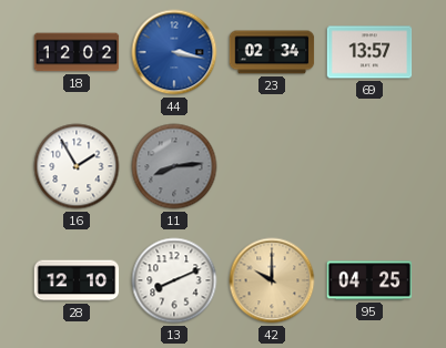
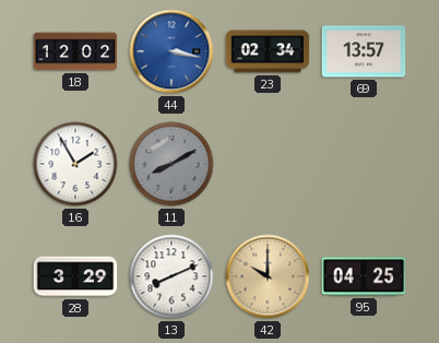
11: 8:14 -> 8:10 (171, 164)
28: 12:10 -> 3:29 (75, 276)
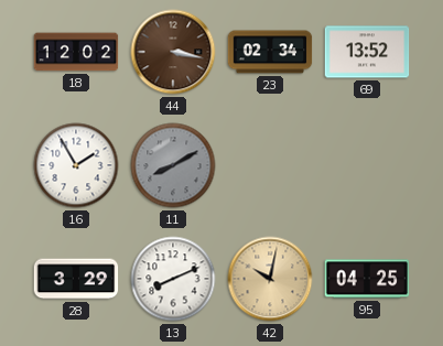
44 dial: blue -> brown (173, 52)
69: 13:57 -> 13:52 (367, 52)
42: 10:00 -> 10:02 (270, 279)
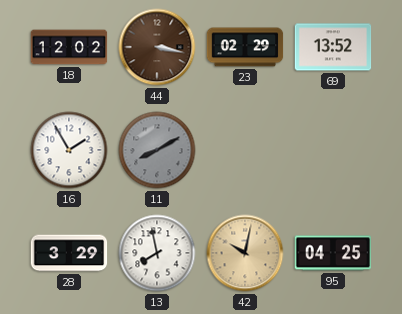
23: 02:34 -> 02:29 (245, 47)
13: 8:11 -> 7:58 (157, 253)
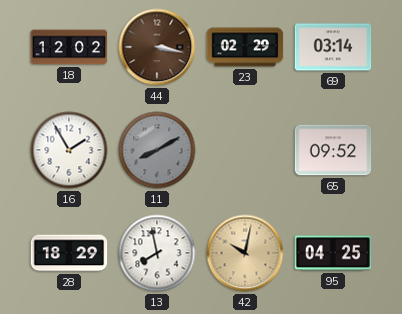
69: 13:52 -> 03:14 (333, 47)
65: none -> 09:52 (333, 150)
28: 3:29 -> 18:29 (69, 253)
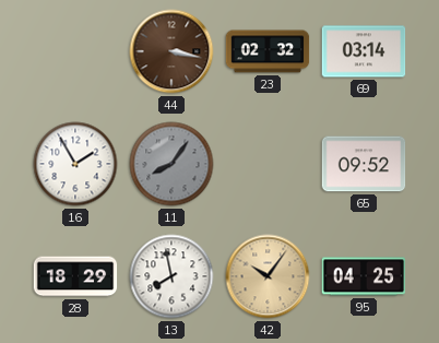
18: 12:02 -> none (69, 47)
23: 02:29 -> 02:32 (268, 51)
11: 8:10 -> 8:06 (171, 164)
42: 10:02 -> 10:06 (268, 276)
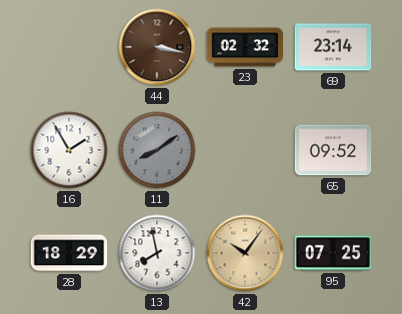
69: 03:14 -> 23:14 (333, 47)
11: 8:06 -> 8:09 (157, 150)
95: 04:25 -> 07:25 (333, 253)
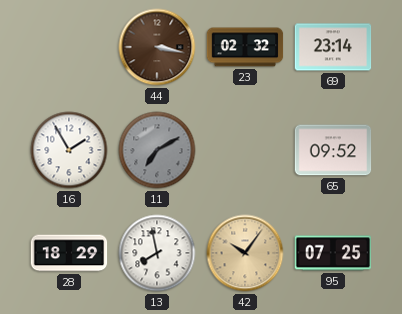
11: 8:09 -> 7:10 (157, 150)
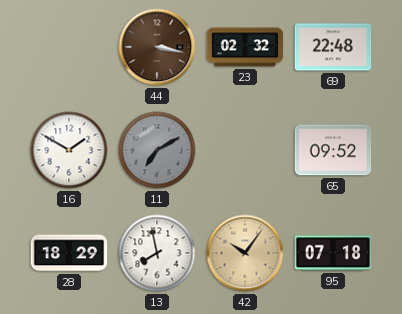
69: 23:14 -> 22:48 (333, 47)
16: 1:55 -> 1:50 (69, 150)
95: 07:25 -> 07:18 (333, 253)
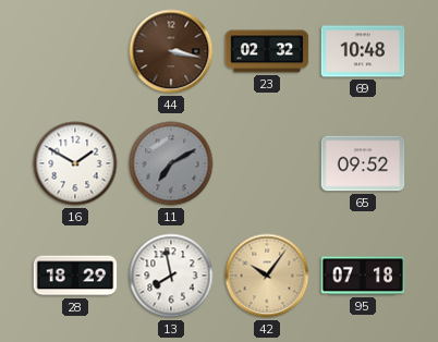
69: 22:48 -> 10:48 (363, 51)
